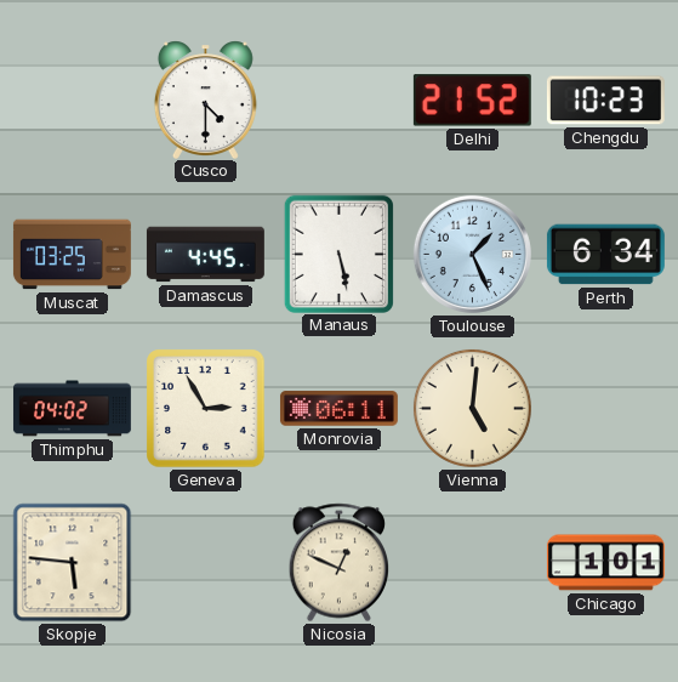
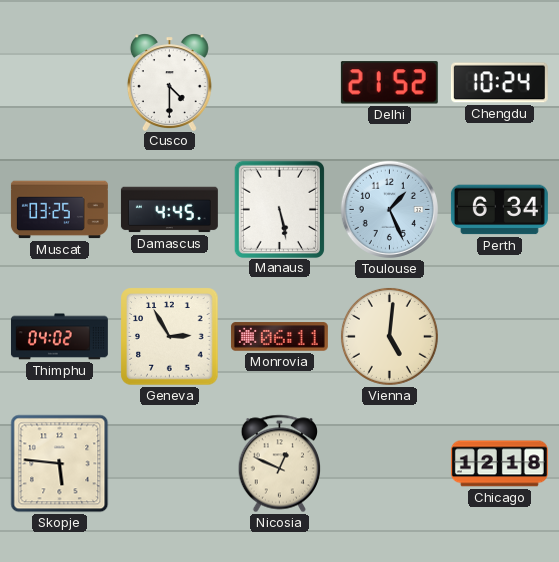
Chengdu: 10:23 -> 10:24 (499, 83)
Chicago: 1:01 -> 12:18 (499, 464)
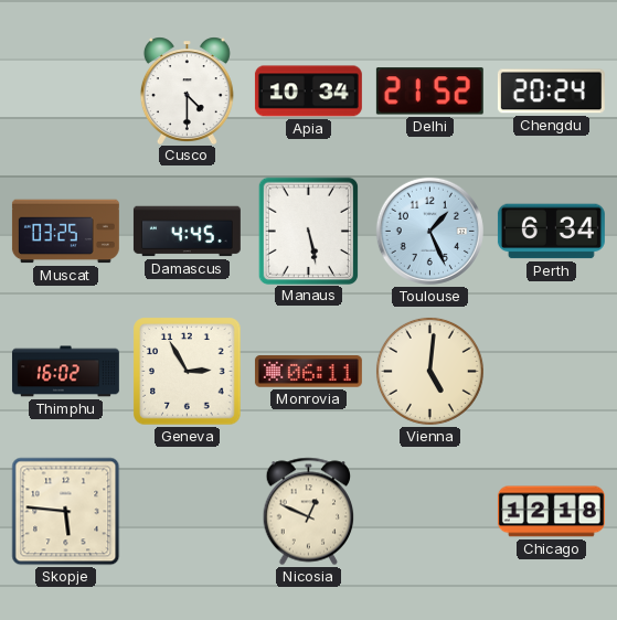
Apia: none -> 10:34 (308, 92)
Chengdu: 10:24 -> 20:24 (551, 92)
Thimphu: 04:02 -> 16:02 (65, 372)
